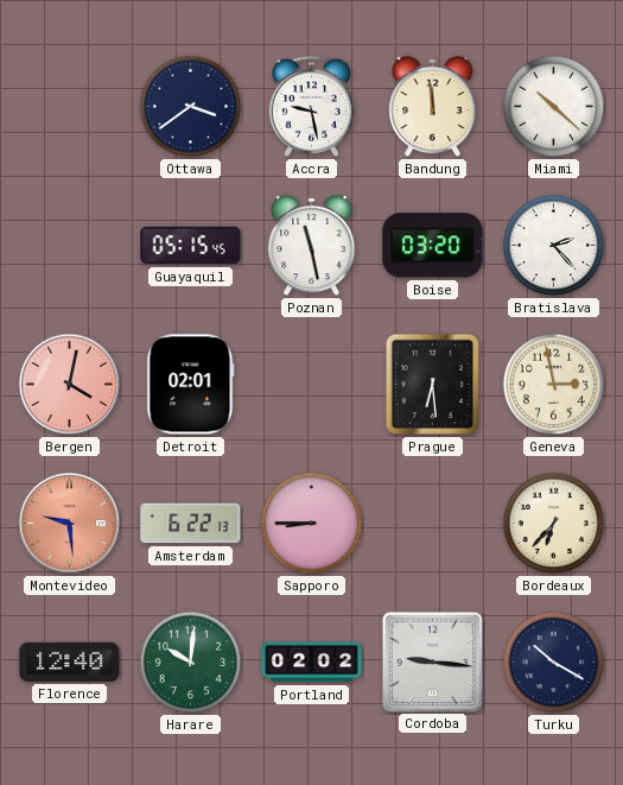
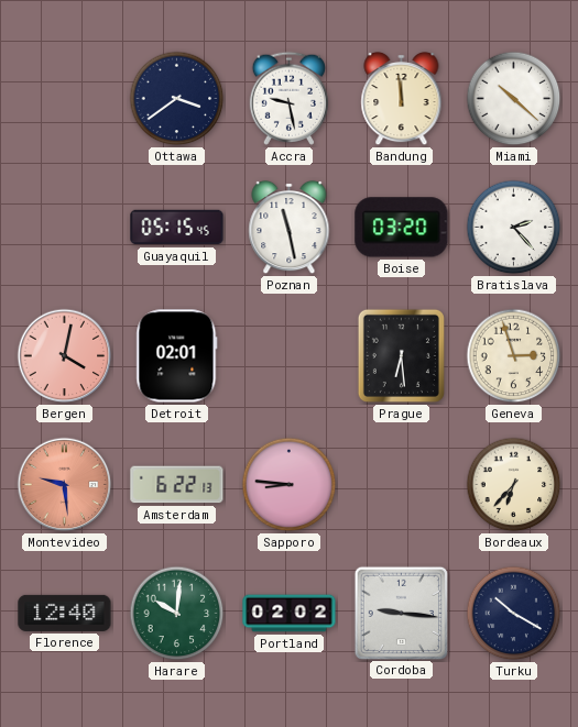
Geneva: 2:58 -> 2:57 (514, 356)
Sapporo: 8:45 -> 8:46 (290, 485)
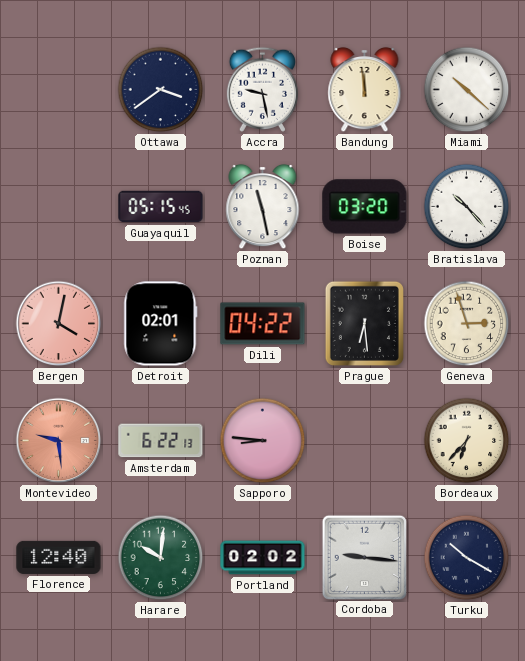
Bratislava: 2:23 -> 10:23 (467, 207)
Dili: none -> 04:22 (263, 324)
